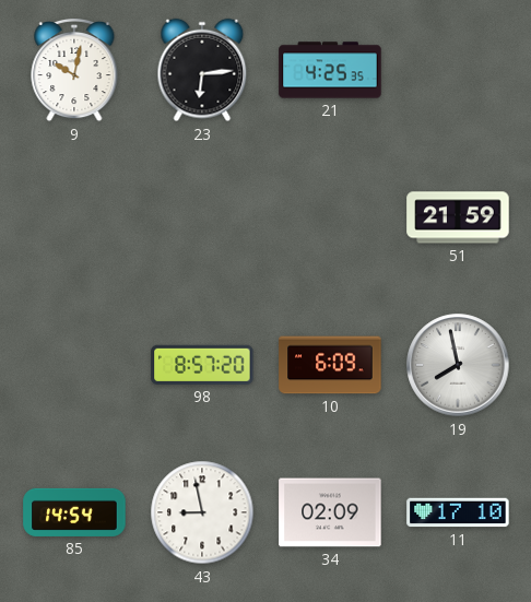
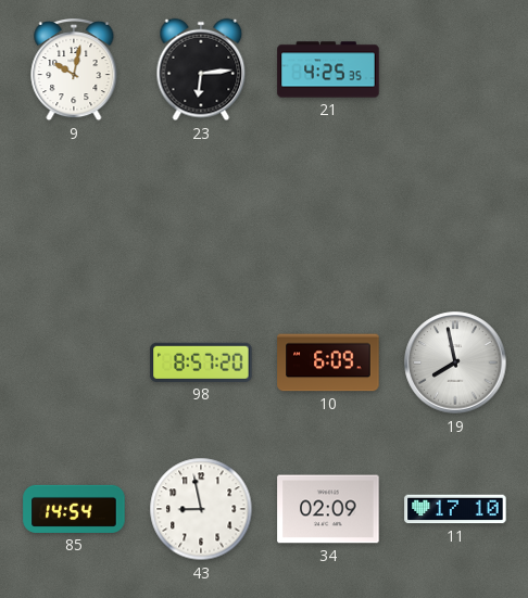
51: 21:59 -> none (458, 217)
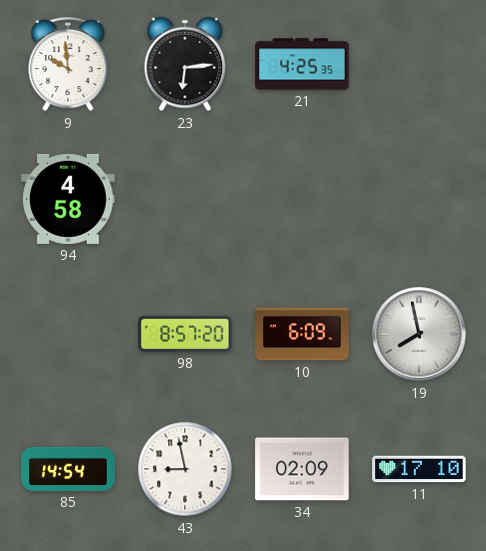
9: 10:02 -> 9:59 (68, 64)
94: none -> 4:58 (68, 199)
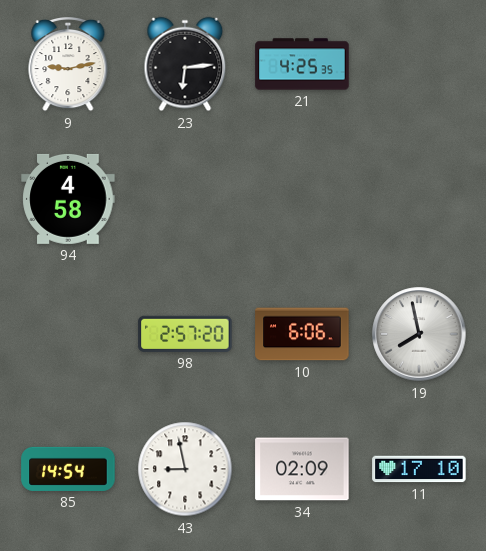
9: 9:59 -> 9:13 (68, 64)
98: 8:57 -> 2:57 (185, 334)
10: 6:09 -> 6:06 (302, 334)
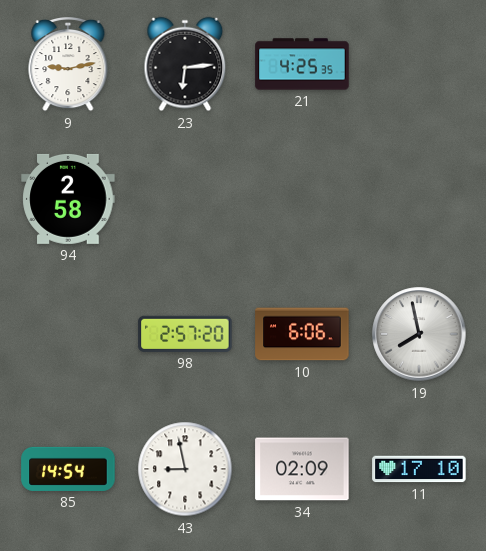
94: 4:58 -> 2:58 (68, 199)
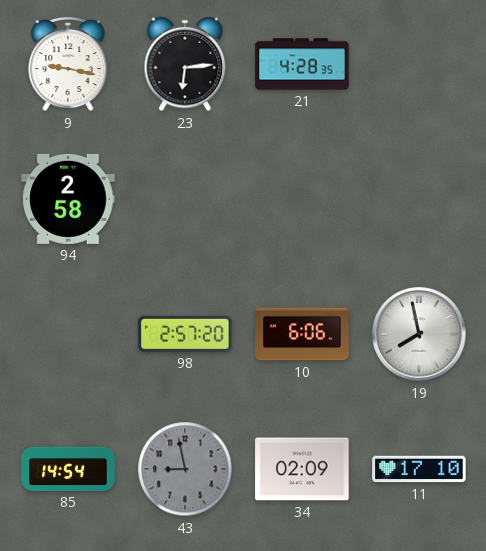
9: 9:13 -> 9:17 (68, 64)
21: 4:25 -> 4:28 (302, 64)
43 dial: white -> grey (185, 469)
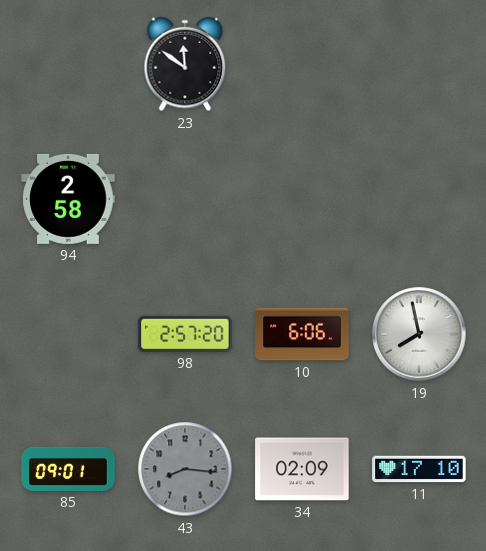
9: 9:17 -> none (68, 64)
23: 6:14 -> 11:51 (185, 64)
21: 4:28 -> none (302, 64)
85: 14:54 -> 09:01 (68, 469)
43: 8:58 -> 8:16 (185, 469)
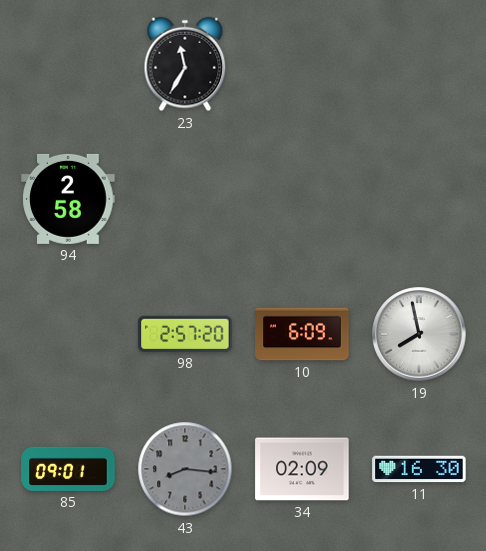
23: 11:51 -> 11:35 (185, 64)
10: 6:06 -> 6:09 (302, 334)
11: 17:10 -> 16:30 (419, 469)
